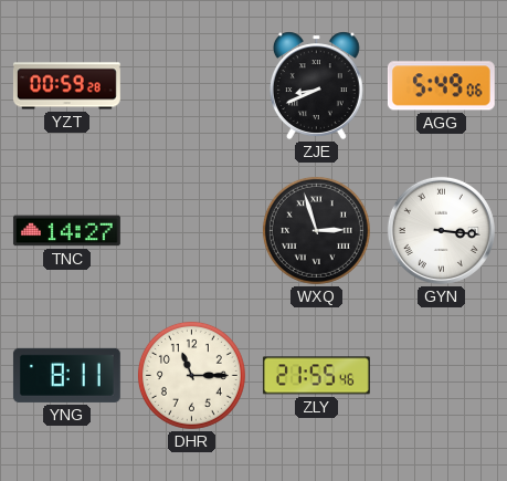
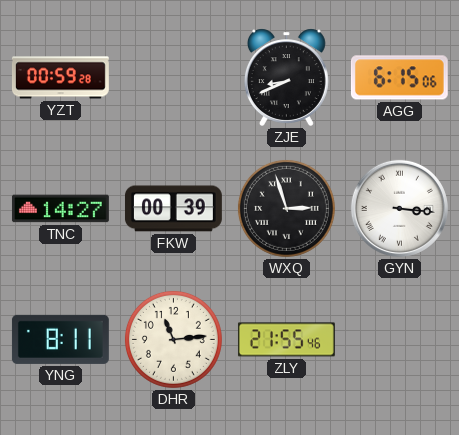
AGG: 5:49 -> 6:15 (399, 78)
FKW: none -> 00:39 (173, 209)
DHR: 11:15 -> 11:14 (173, 339)
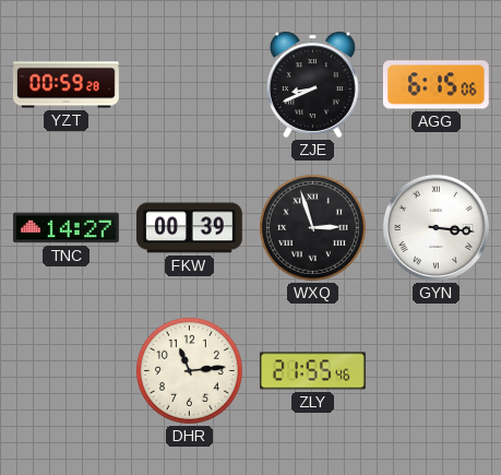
YNG: 8:11 -> none (60, 339)
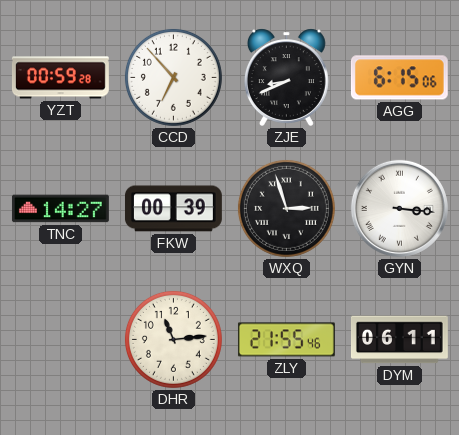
CCD: none -> 6:53 (173, 77)
DYM: none -> 06:11 (399, 340)
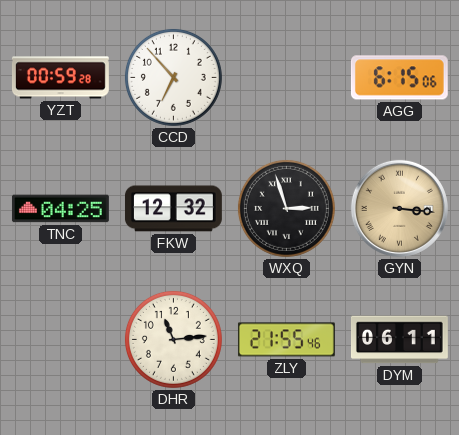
ZJE: 8:41 -> none (286, 77)
TNC: 14:27 -> 04:25 (60, 209)
FKW: 00:39 -> 12:32 (173, 209)
GYN dial: white -> champagne (399, 208)
